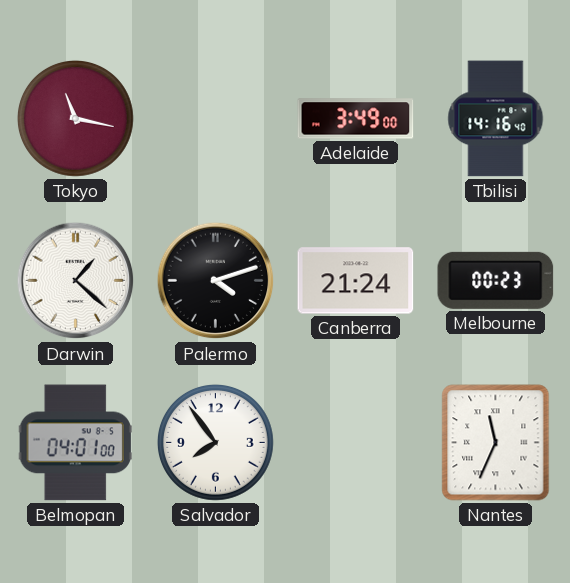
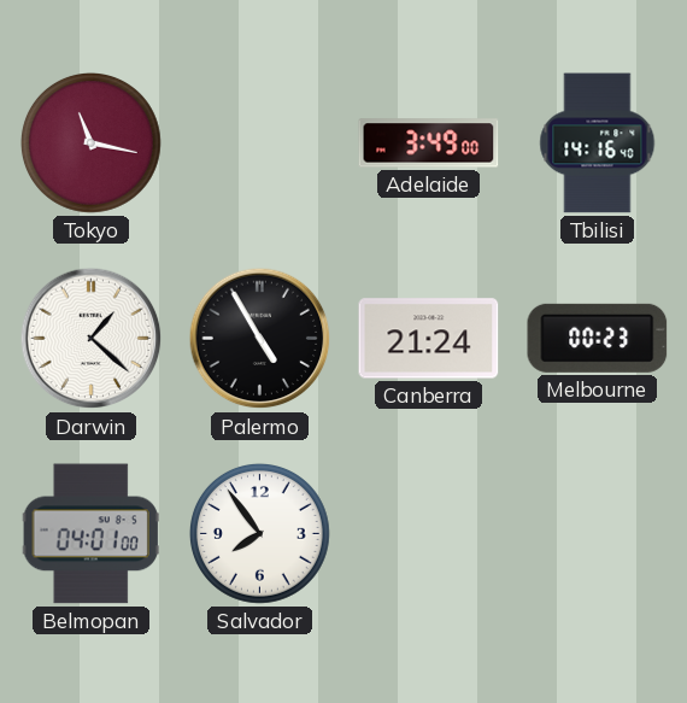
Palermo: 4:12 -> 4:55 (260, 339)
Nantes: 11:34 -> none (496, 443)
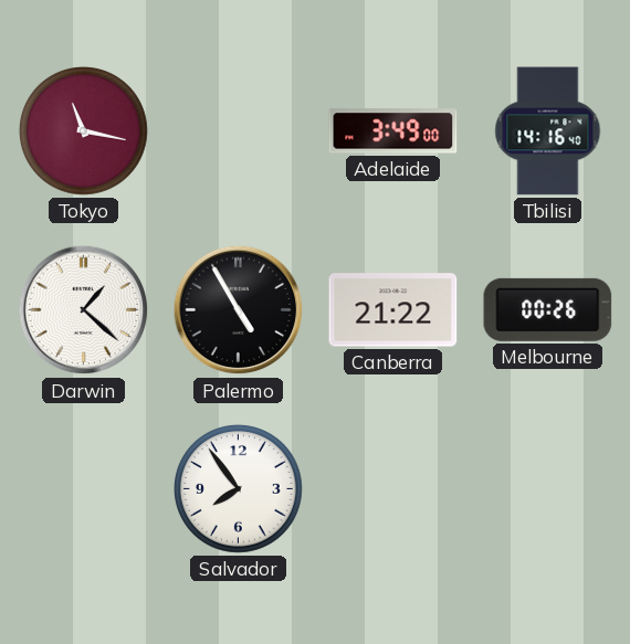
Canberra: 21:24 -> 21:22 (393, 310)
Melbourne: 00:23 -> 00:26 (548, 309)
Belmopan: 04:01 -> none (90, 534)
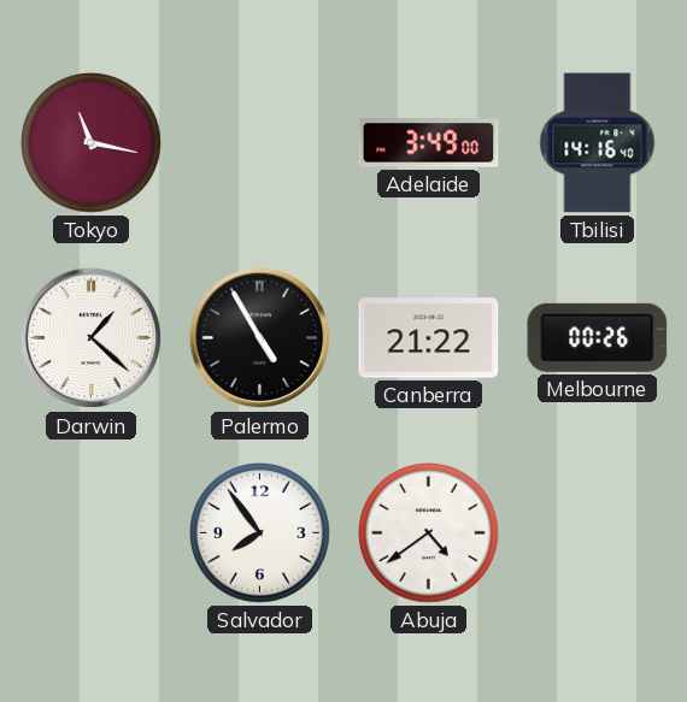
Abuja: none -> 4:39 (428, 532)
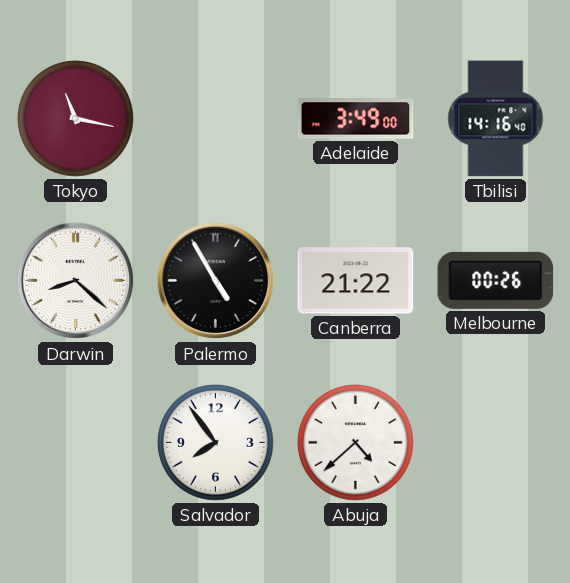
Darwin: 1:22 -> 8:22 (76, 281)
Abuja: 4:39 -> 4:38 (355, 442)
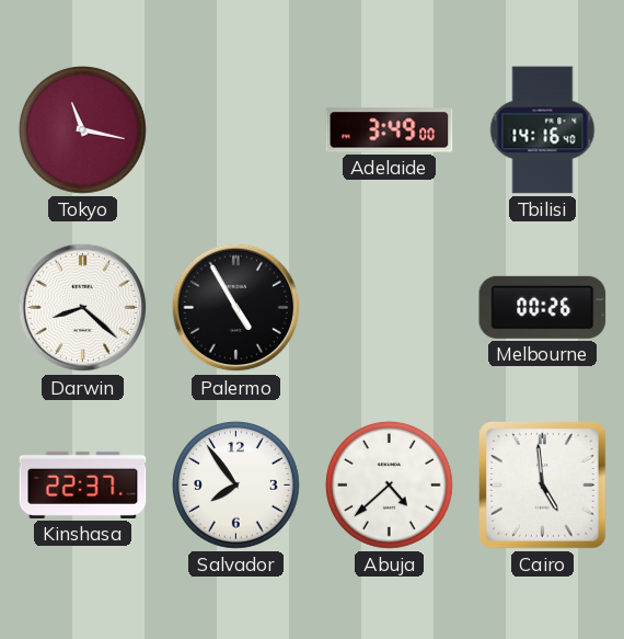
Canberra: 21:22 -> none (356, 281)
Kinshasa: none -> 22:37 (83, 484)
Cairo: none -> 4:59 (543, 486)
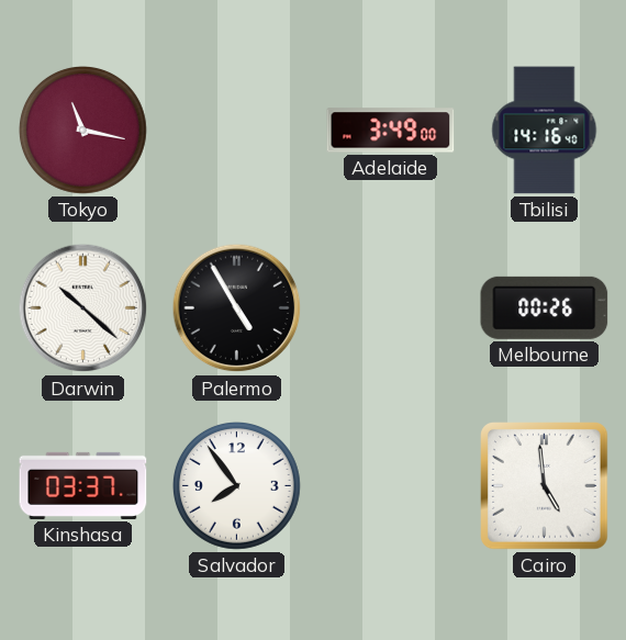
Darwin: 8:22 -> 10:22 (83, 308)
Kinshasa: 22:37 -> 03:37 (83, 485)
Abuja: 4:38 -> none (389, 484)
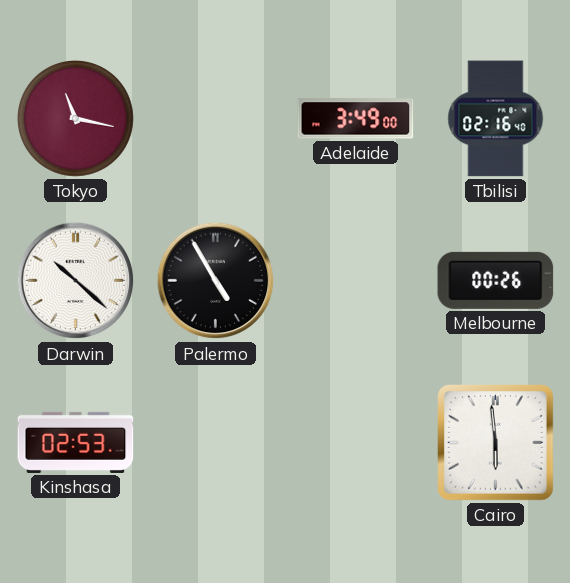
Tbilisi: 14:16 -> 02:16 (496, 119)
Kinshasa: 03:37 -> 02:53 (76, 442)
Salvador: 7:54 -> none (236, 485)
Cairo: 4:59 -> 5:59 (496, 443)
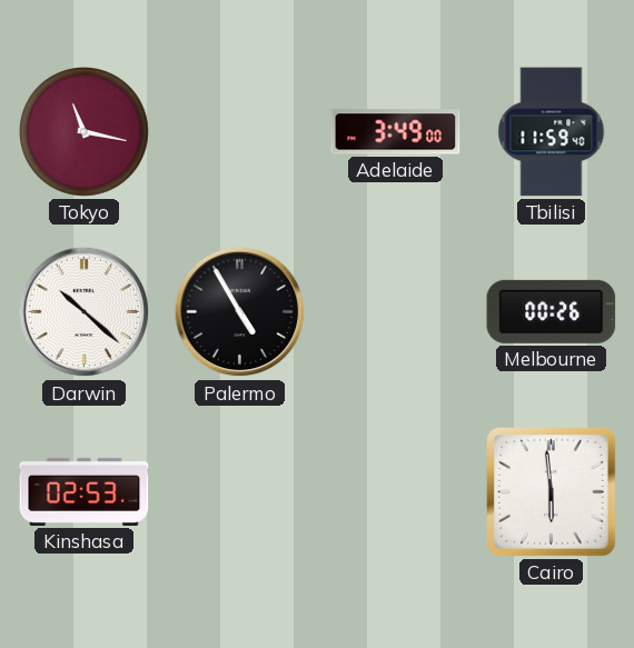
Tbilisi: 02:16 -> 11:59 (552, 132)
